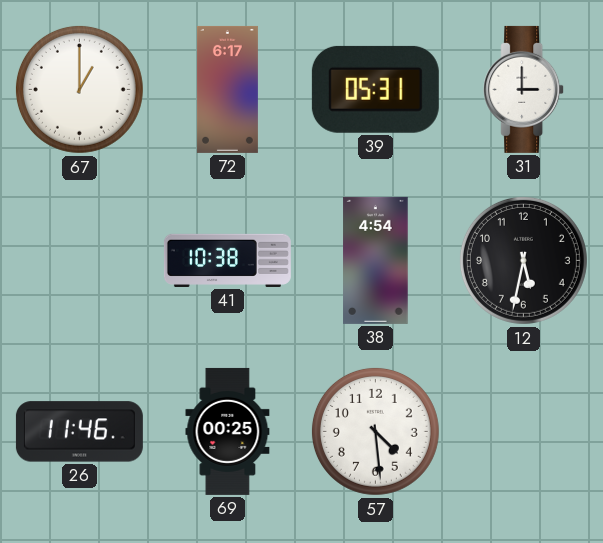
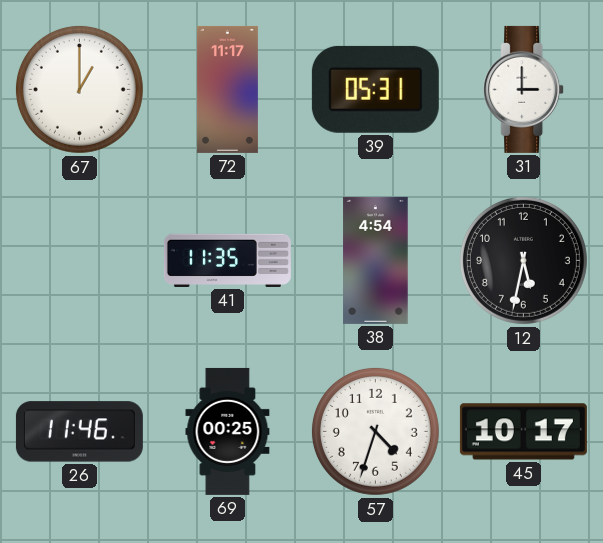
72: 6:17 -> 11:17 (227, 89)
41: 10:38 -> 11:35 (227, 260)
57: 4:29 -> 4:33 (375, 431)
45: none -> 10:17 (523, 432)
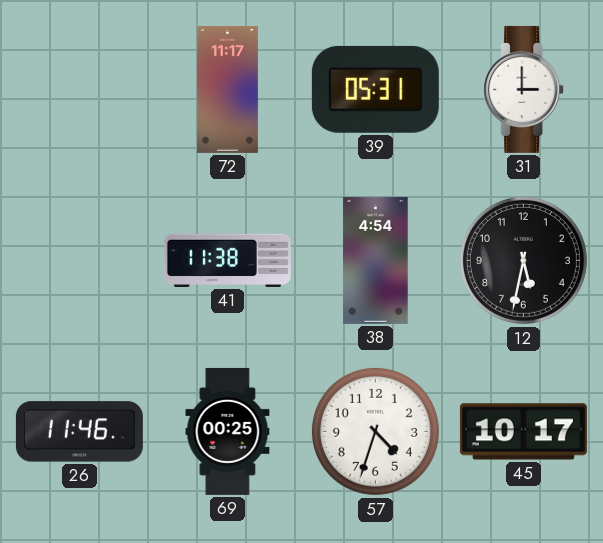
67: 1:00 -> none (79, 89)
41: 11:35 -> 11:38 (227, 260)
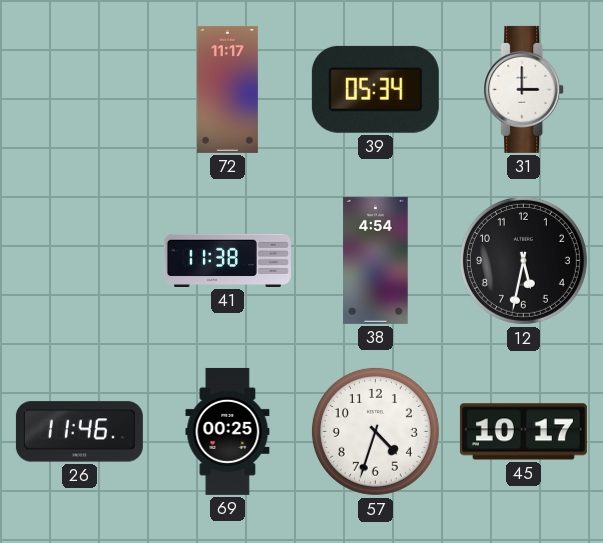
39: 05:31 -> 05:34 (375, 89)
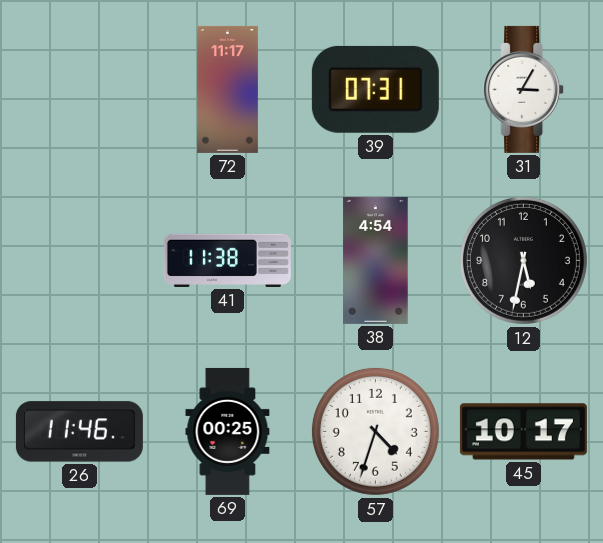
39: 05:34 -> 07:31 (375, 89)
31: 3:00 -> 3:05 (524, 89)
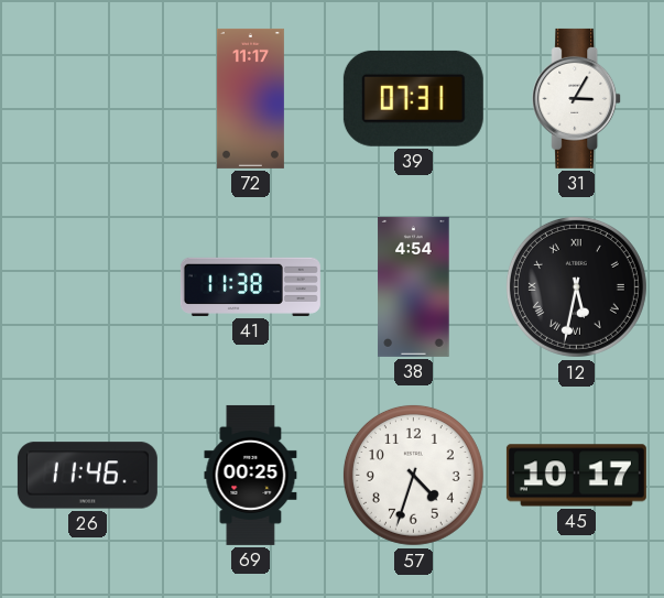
12 numerals: Arabic -> Roman (576, 286)
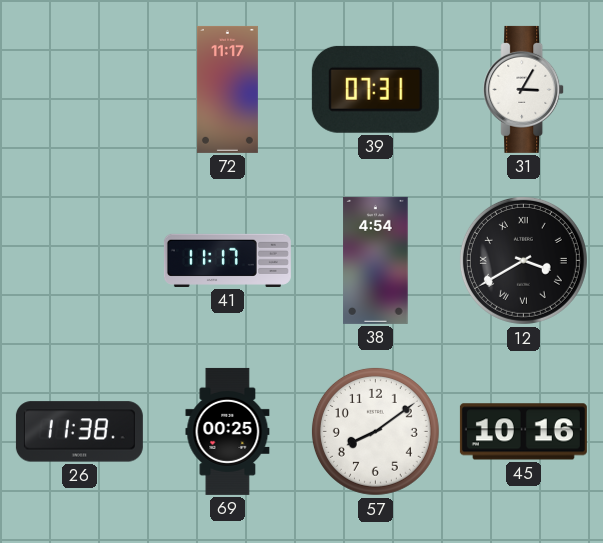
41: 11:38 -> 11:17 (227, 260)
12: 5:32 -> 3:40 (523, 260)
26: 11:46 -> 11:38 (79, 432)
57: 4:33 -> 8:09 (375, 431)
45: 10:17 -> 10:16 (523, 432)
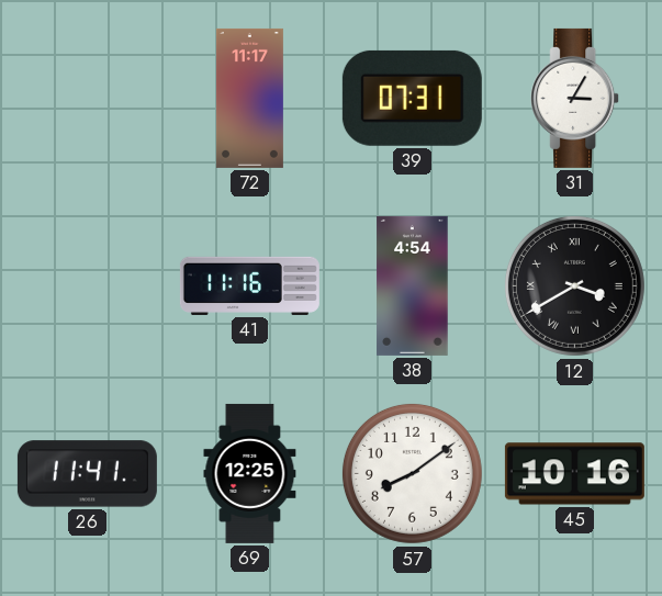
41: 11:17 -> 11:16 (249, 285)
26: 11:38 -> 11:41 (87, 474)
69: 00:25 -> 12:25 (250, 473)
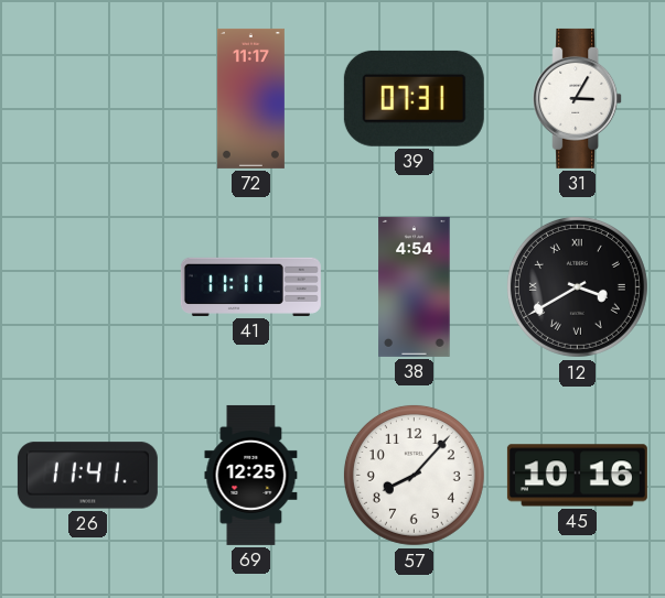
41: 11:16 -> 11:11 (250, 286)
57: 8:09 -> 8:07 (414, 475)
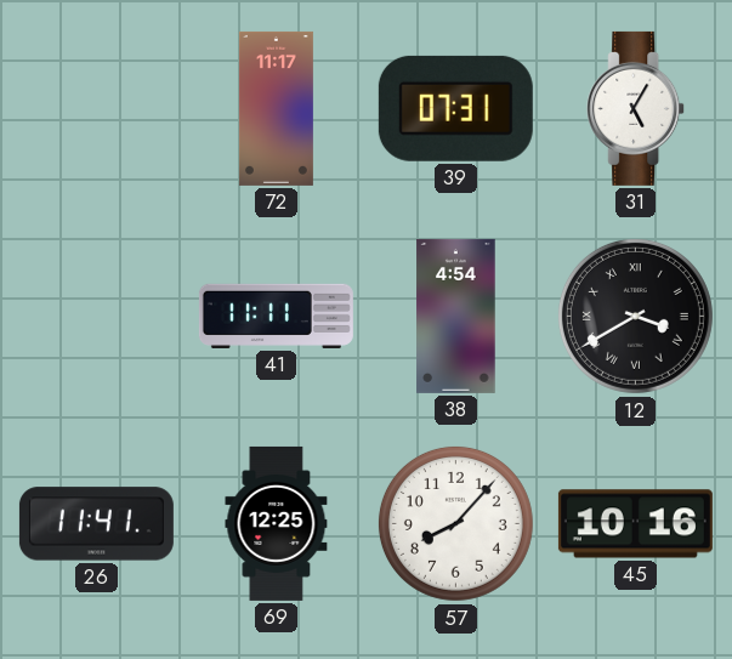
31: 3:05 -> 5:05 (636, 108)
